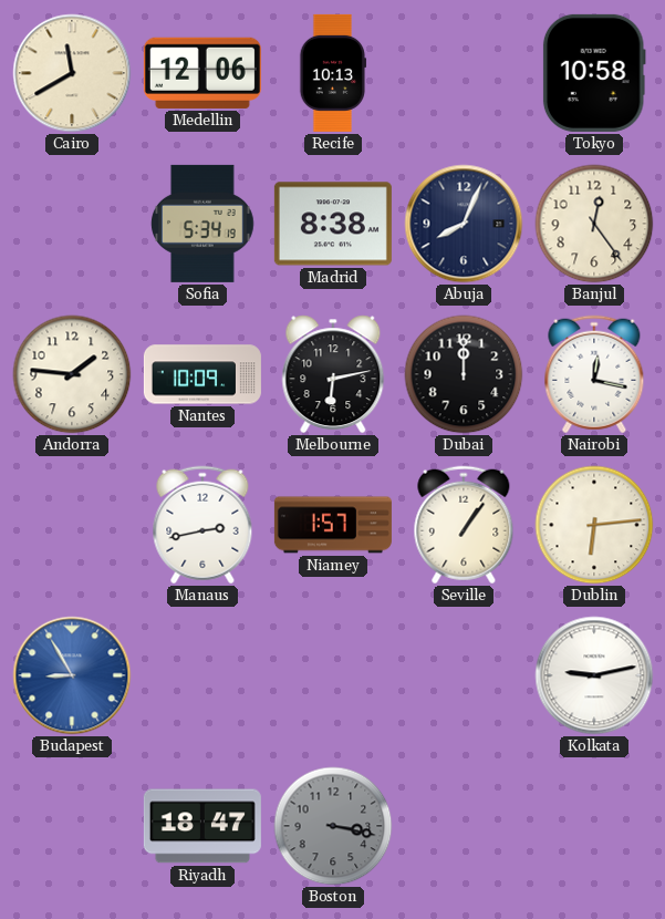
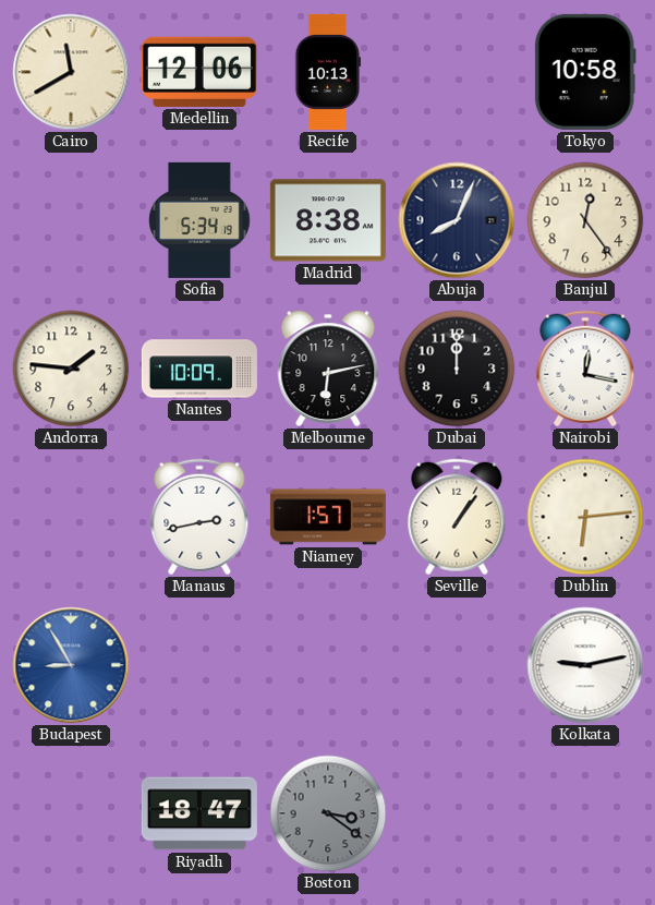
Boston: 3:17 -> 3:21 (328, 813)
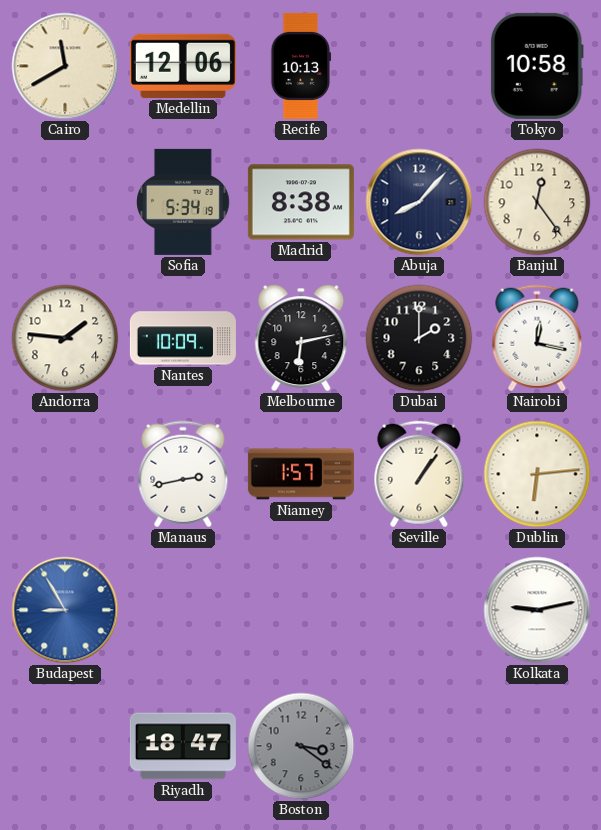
Abuja: 8:04 -> 8:07 (419, 202)
Dubai: 12:00 -> 2:00 (419, 338)
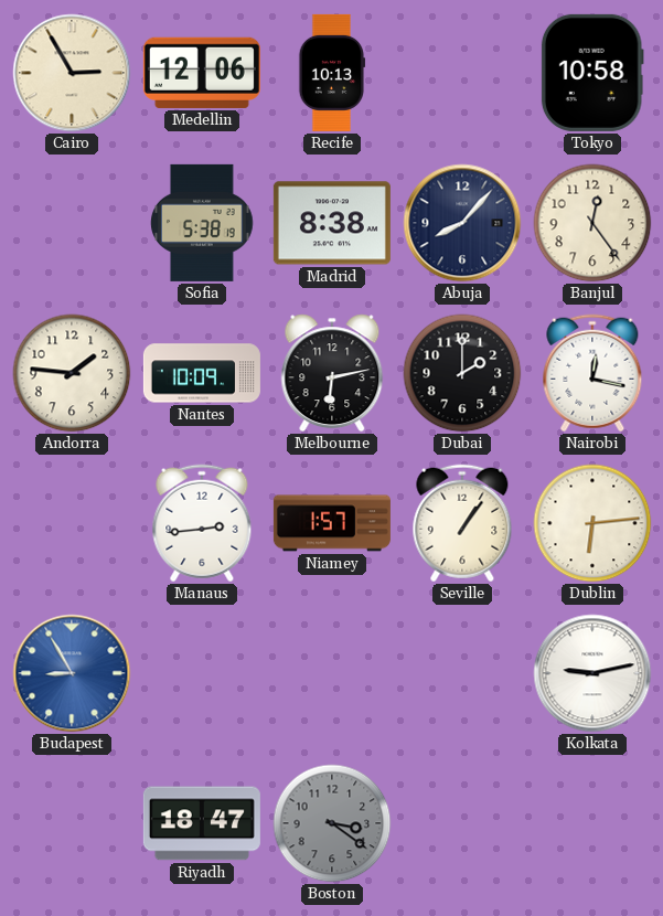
Cairo: 11:40 -> 2:55 (72, 73)
Sofia: 5:34 -> 5:38 (203, 223)
Manaus: 2:43 -> 2:44 (202, 523)
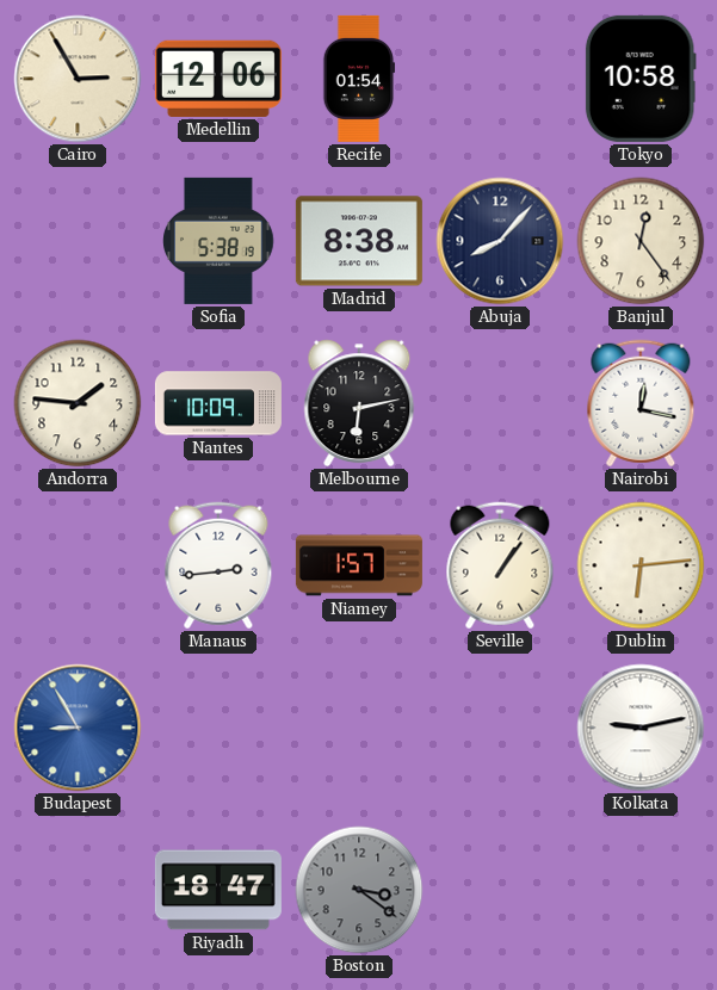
Recife: 10:13 -> 01:54 (359, 79)
Dubai: 2:00 -> none (462, 373)
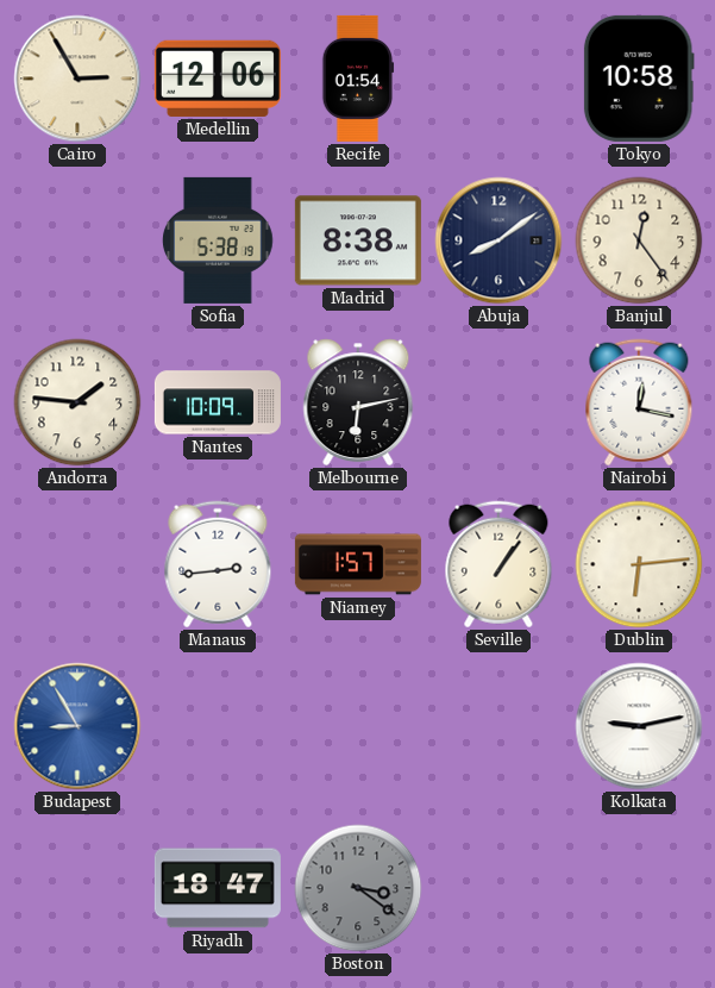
Abuja: 8:07 -> 8:09 (498, 240)
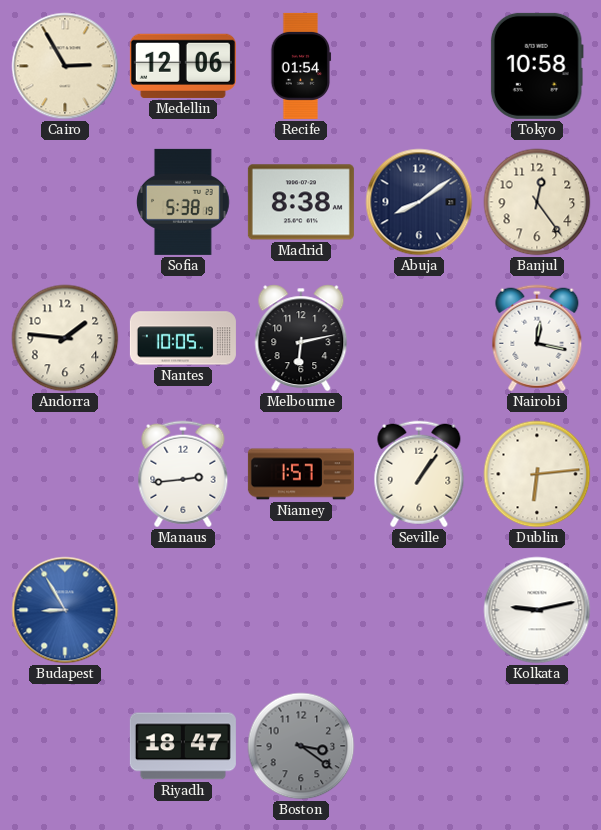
Nantes: 10:09 -> 10:05 (183, 338)
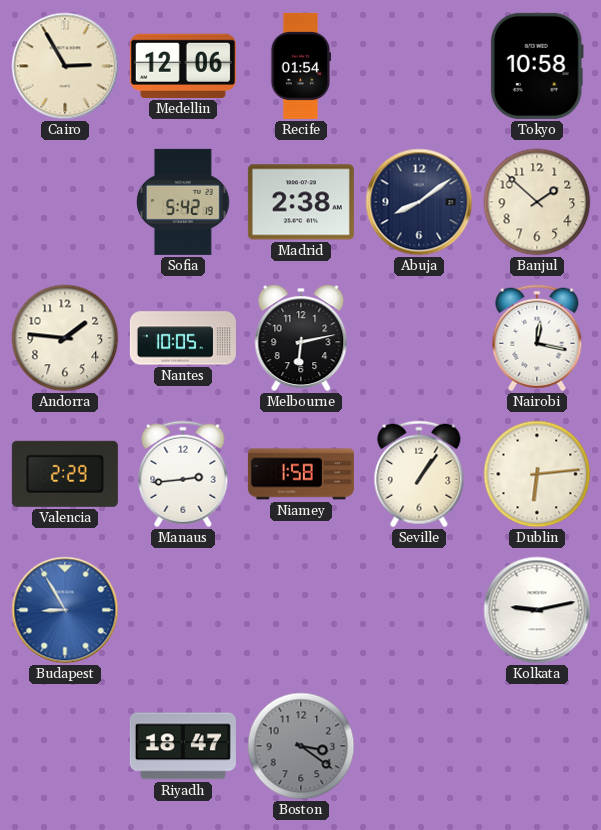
Sofia: 5:38 -> 5:42 (184, 202)
Madrid: 8:38 -> 2:38 (301, 202)
Banjul: 12:24 -> 1:52 (537, 202)
Valencia: none -> 2:29 (65, 474)
Niamey: 1:57 -> 1:58 (301, 474)
